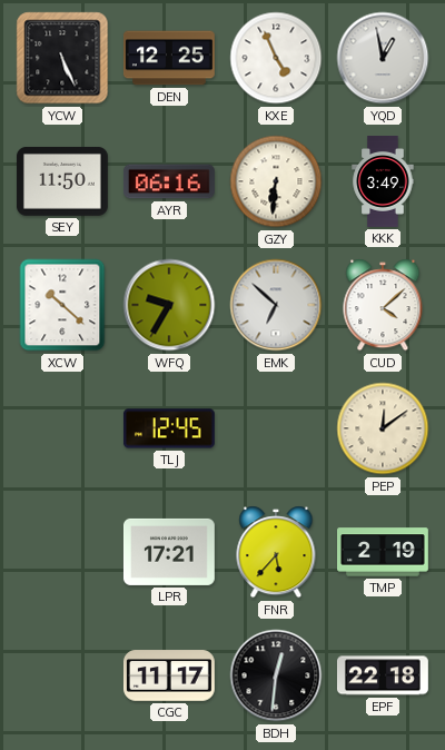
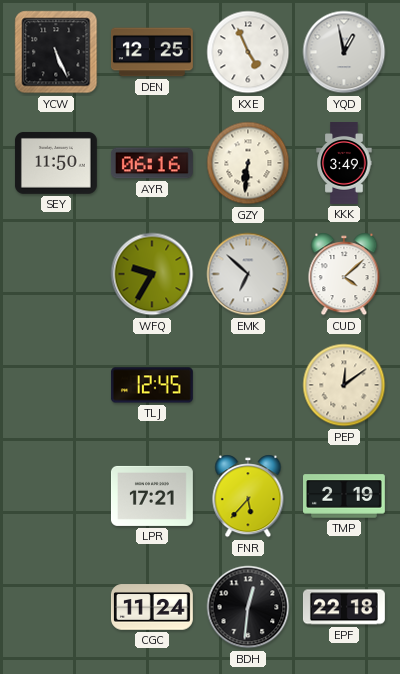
XCW: 10:22 -> none (62, 305)
CGC: 11:17 -> 11:24 (152, 607)
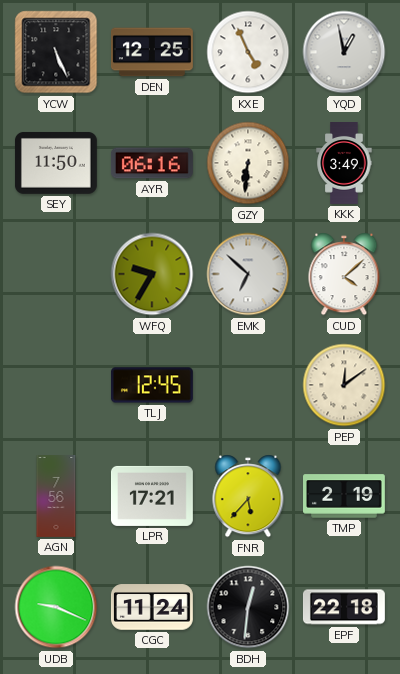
AGN: none -> 7:56 (56, 497)
UDB: none -> 9:19 (56, 607)
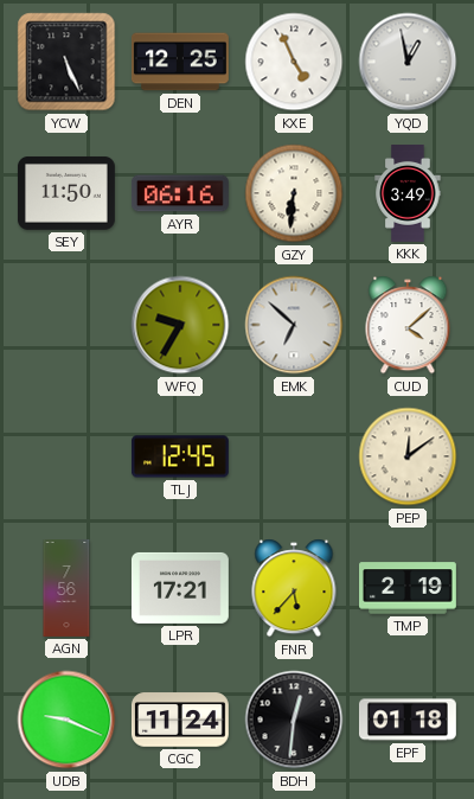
EPF: 22:18 -> 01:18 (408, 720)
